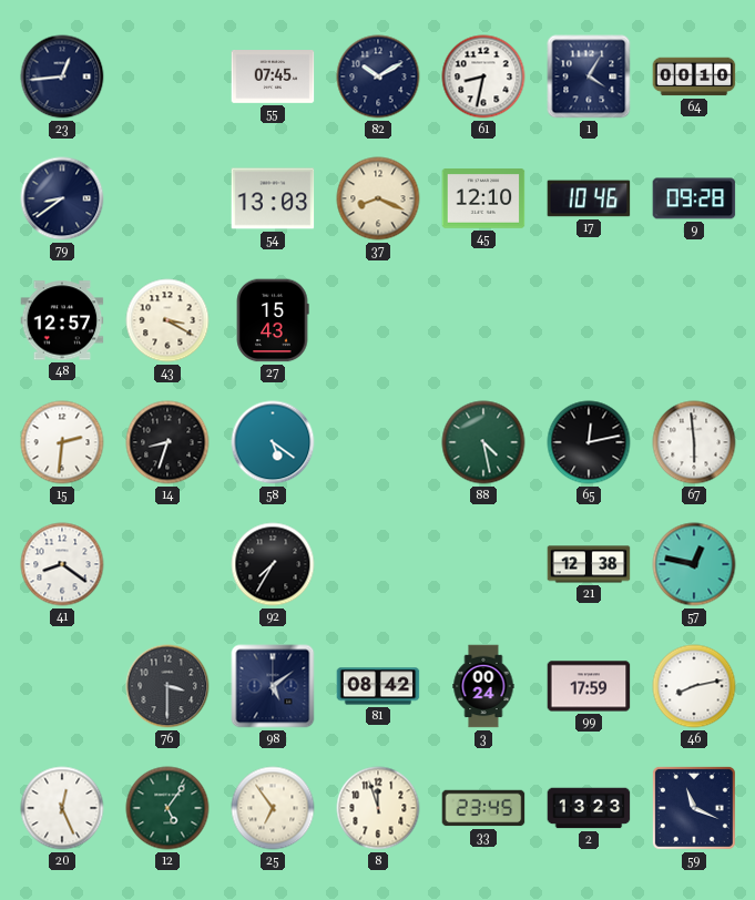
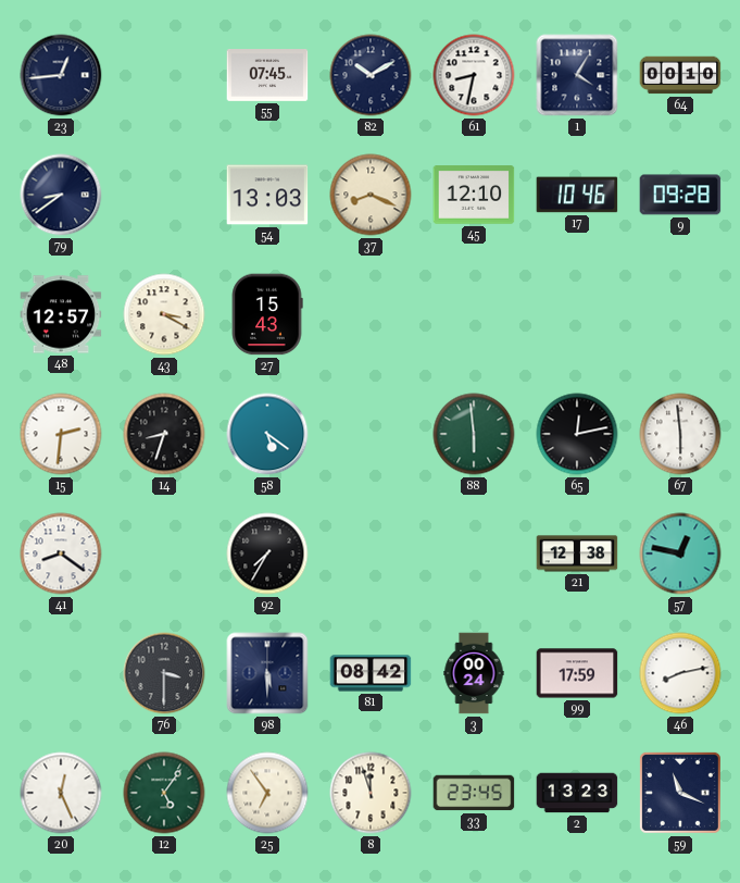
88: 4:28 -> 5:59 (474, 434)
98: 5:09 -> 5:30 (267, 673)
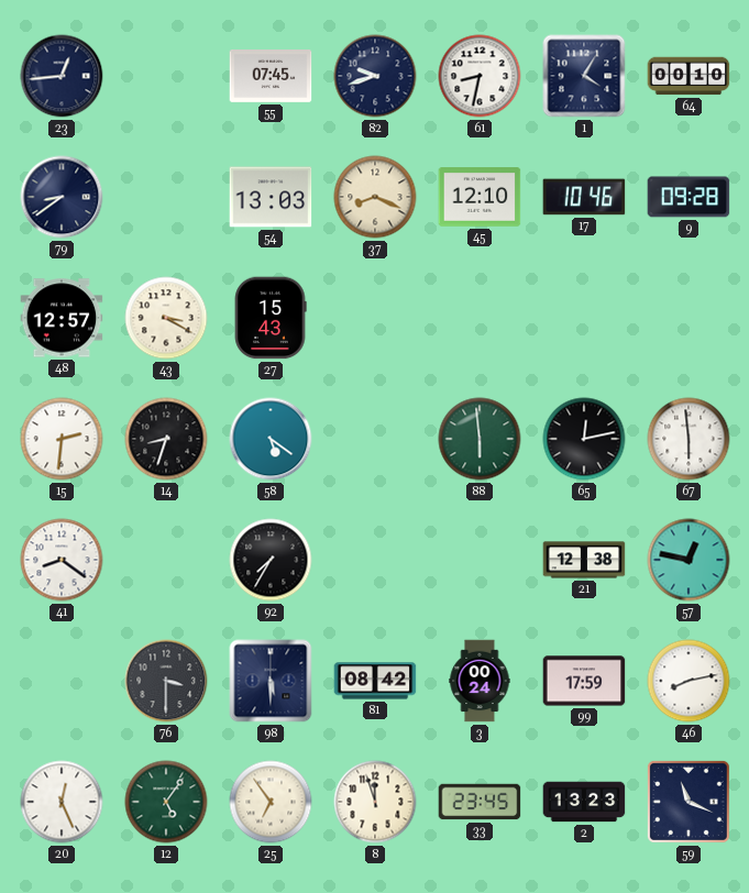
82: 10:10 -> 9:42 (375, 76)
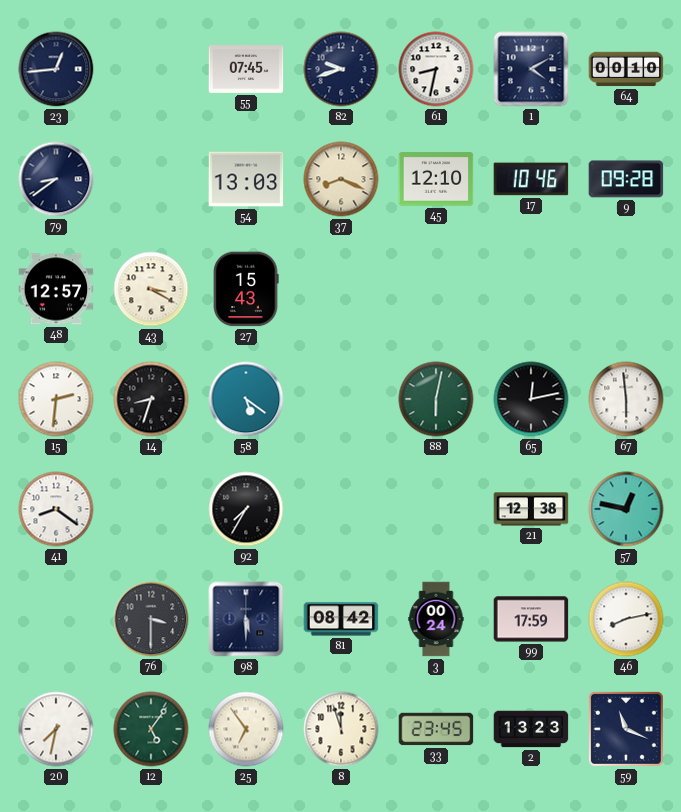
1: 4:05 -> 4:10 (531, 69)
88: 5:59 -> 6:02 (436, 399)
20: 12:26 -> 7:32 (56, 729)
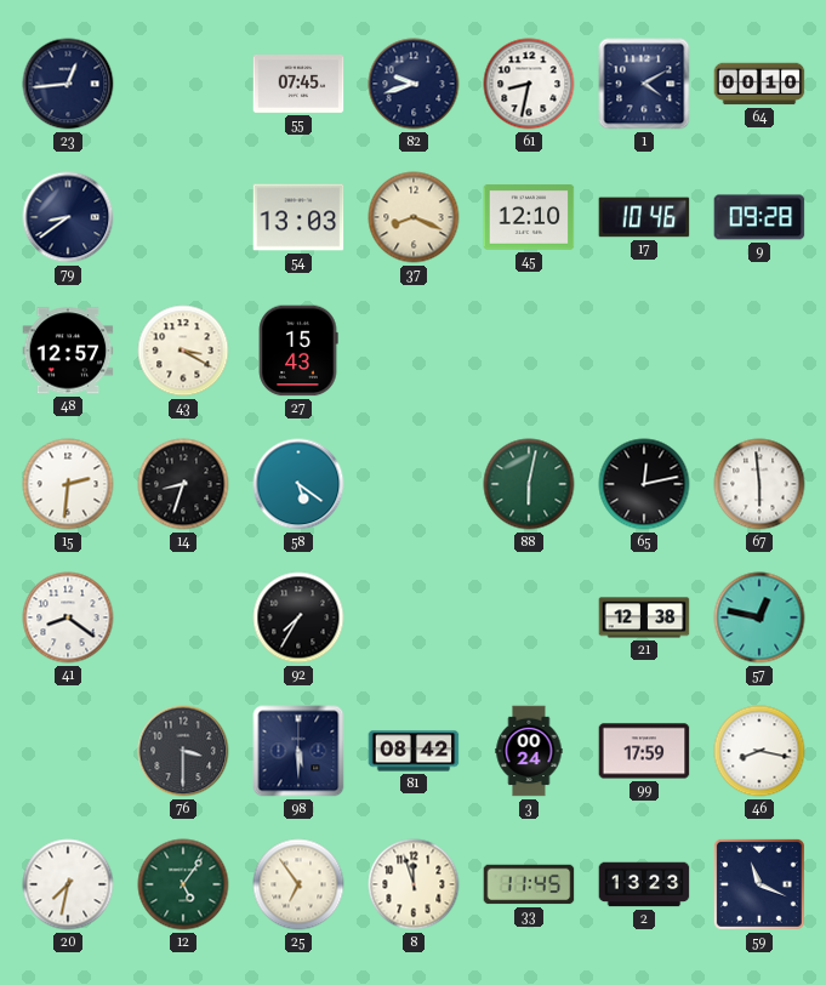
46: 8:13 -> 8:17 (759, 751)
33: 23:45 -> 11:45 (529, 884)
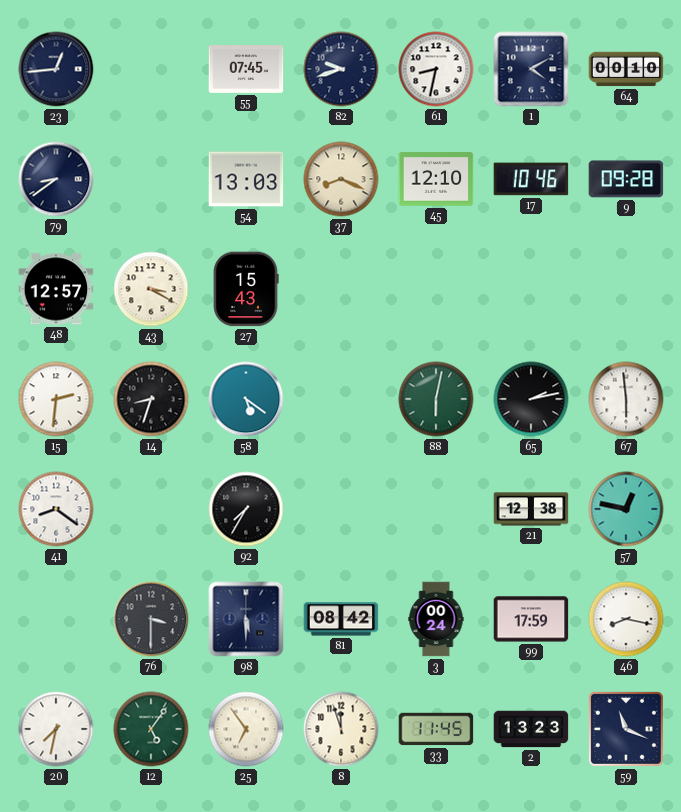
65: 12:13 -> 2:13 (531, 399)
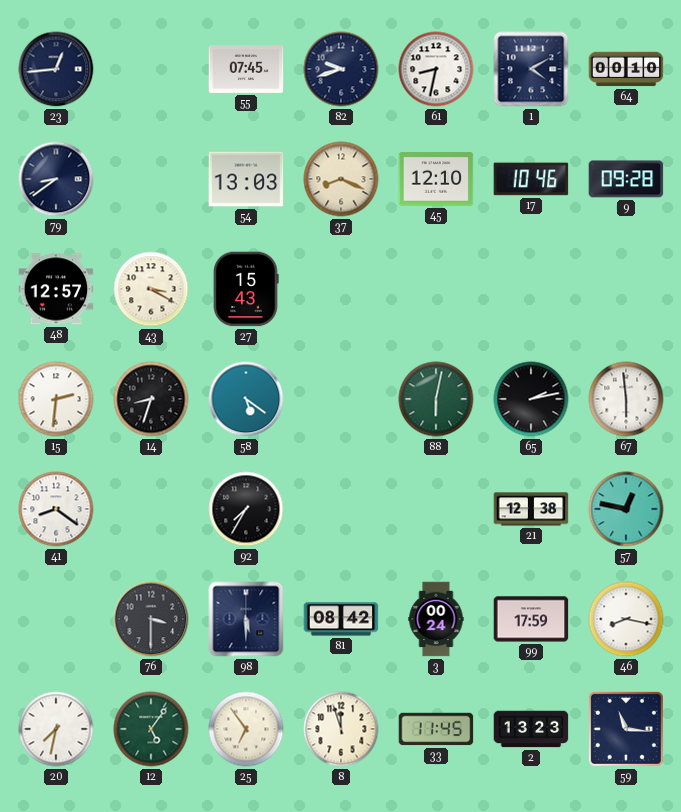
59: 11:19 -> 11:16 (626, 729)
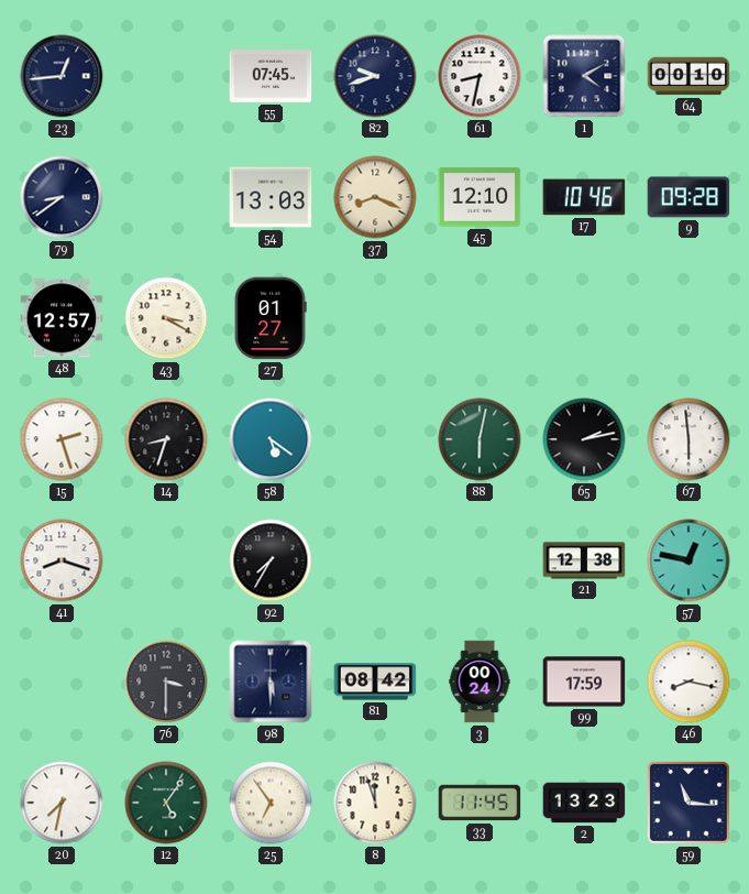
27: 15:43 -> 01:27 (271, 318)
15: 2:31 -> 2:27 (62, 439)
41: 8:21 -> 8:18 (62, 560)
